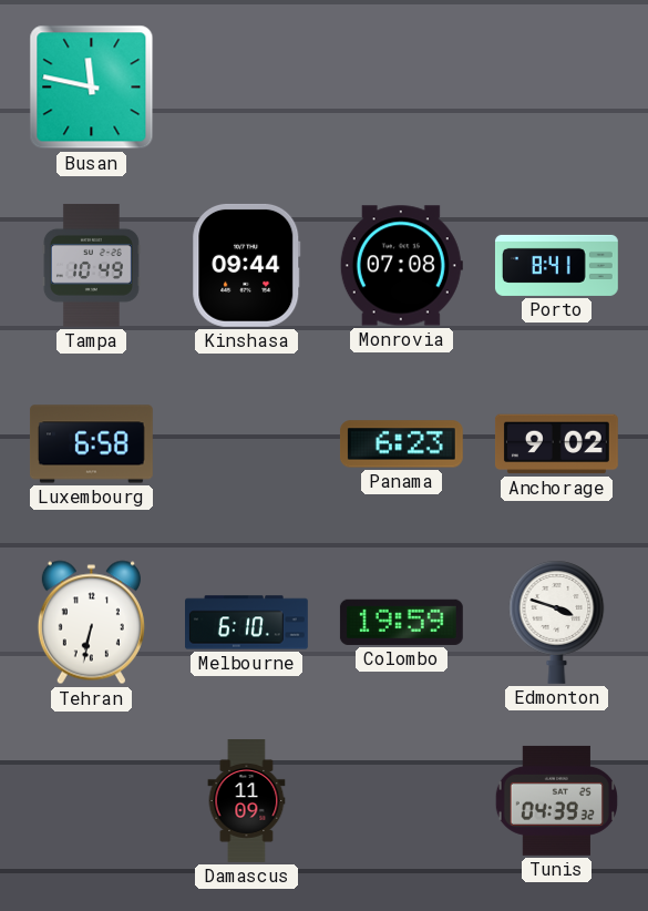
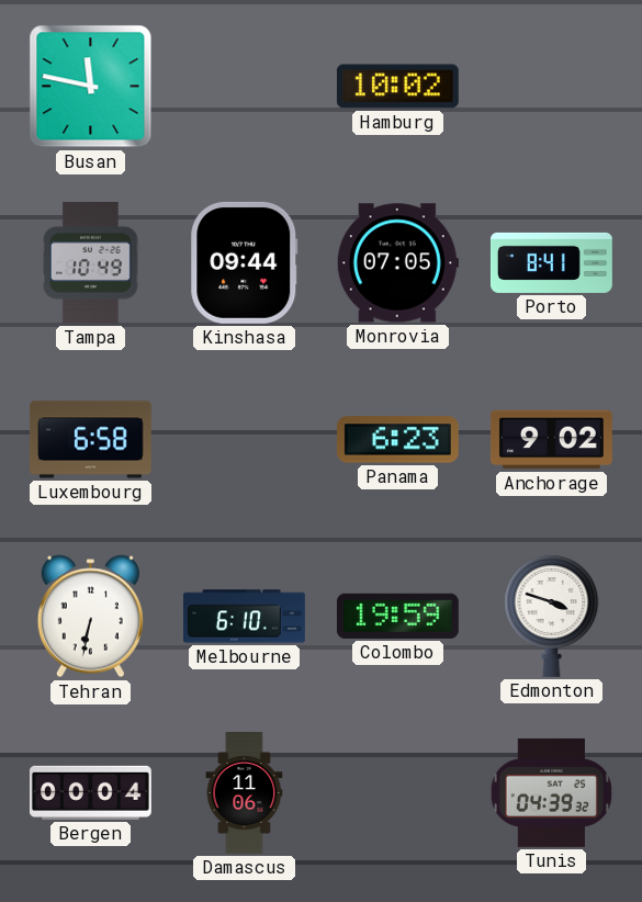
Hamburg: none -> 10:02 (397, 87)
Monrovia: 07:08 -> 07:05 (397, 263)
Bergen: none -> 00:04 (90, 792)
Damascus: 11:09 -> 11:06 (245, 793)
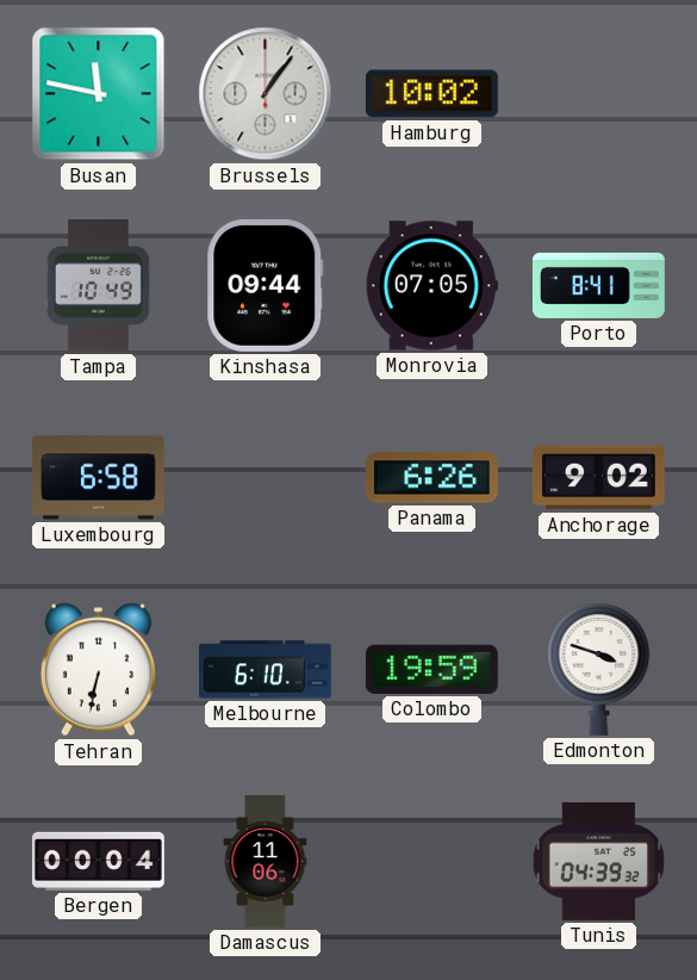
Brussels: none -> 1:06 (266, 94)
Panama: 6:23 -> 6:26 (431, 478)
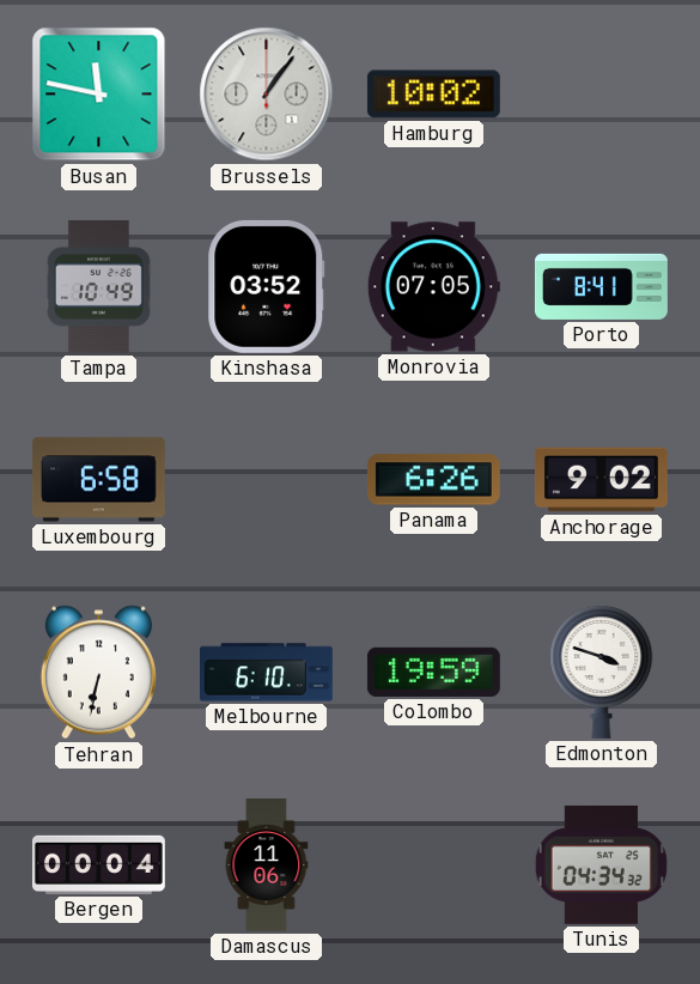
Kinshasa: 09:44 -> 03:52 (267, 286)
Tunis: 04:39 -> 04:34 (601, 864)
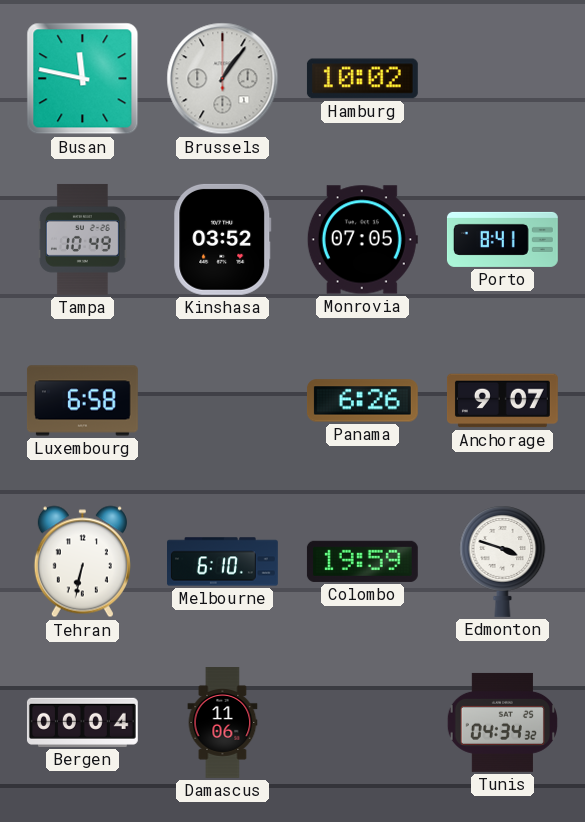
Anchorage: 9:02 -> 9:07 (502, 401)
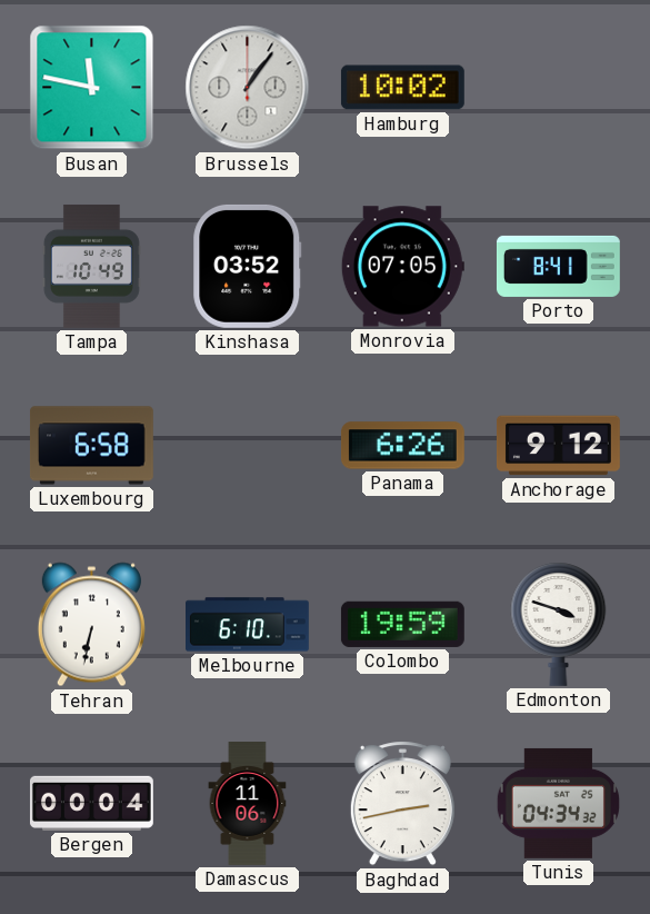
Anchorage: 9:07 -> 9:12 (558, 446)
Baghdad: none -> 2:43 (402, 804)
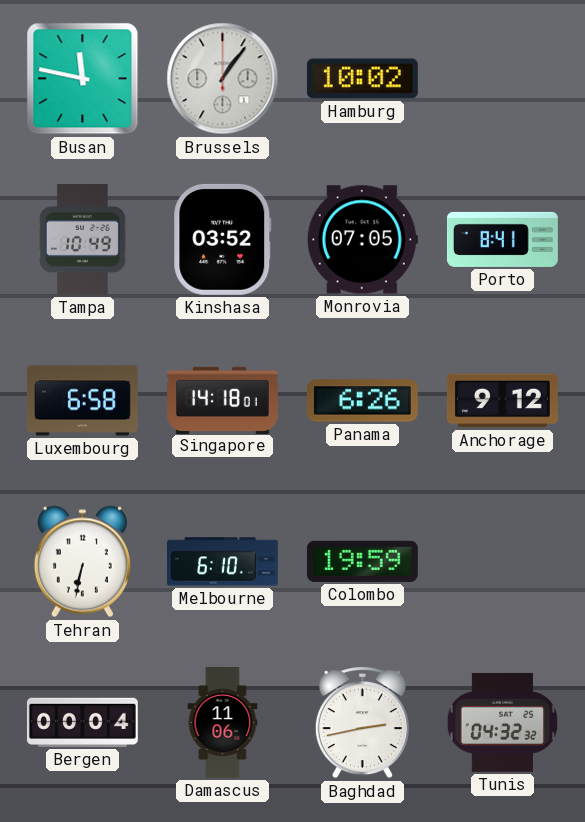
Singapore: none -> 14:18 (223, 400)
Edmonton: 3:48 -> none (559, 624)
Tunis: 04:34 -> 04:32 (502, 722)
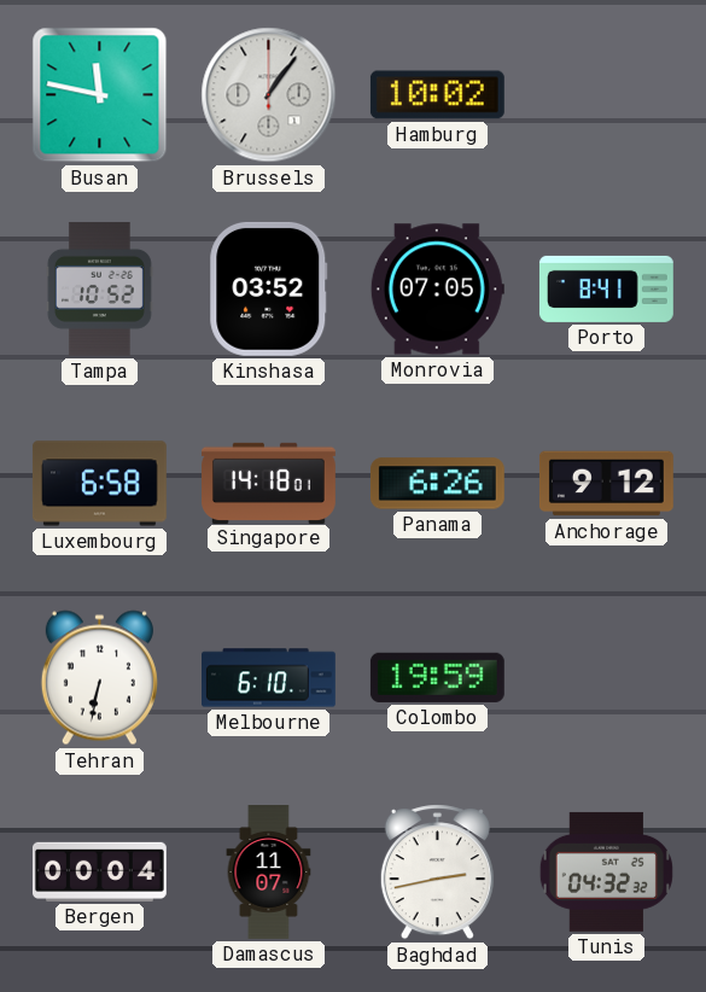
Tampa: 10:49 -> 10:52 (99, 288)
Damascus: 11:06 -> 11:07 (269, 873)
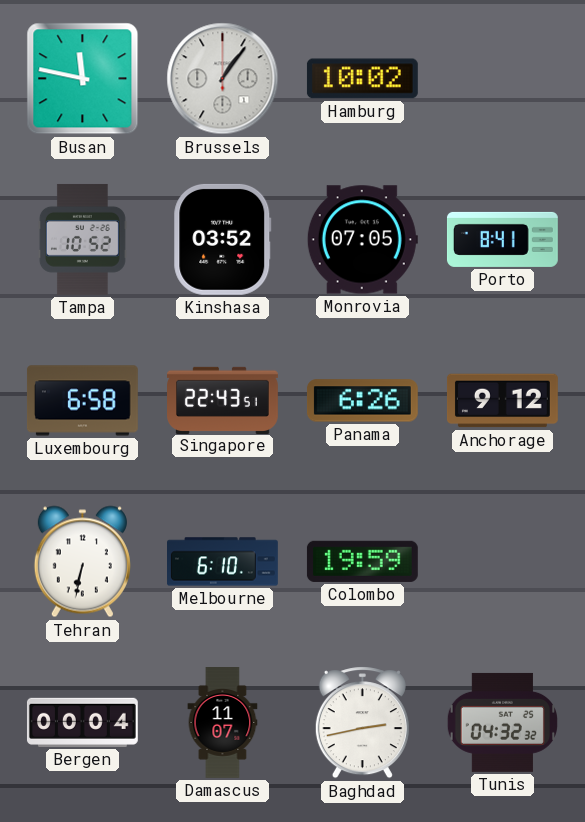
Singapore: 14:18 -> 22:43 (223, 400)
